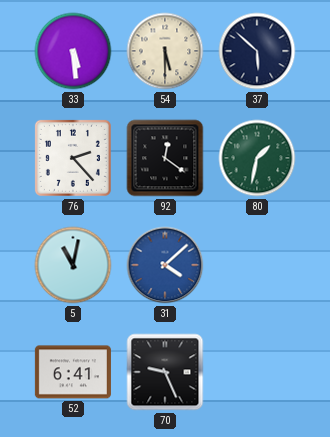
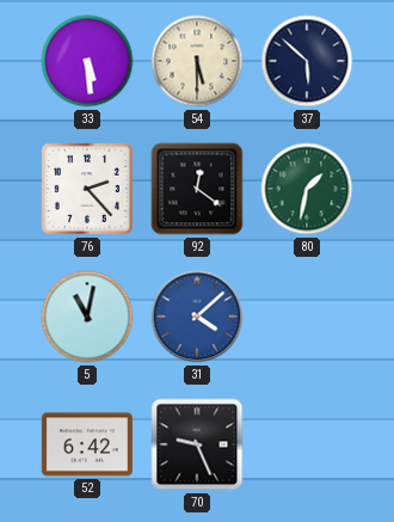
52: 6:41 -> 6:42 (87, 444)
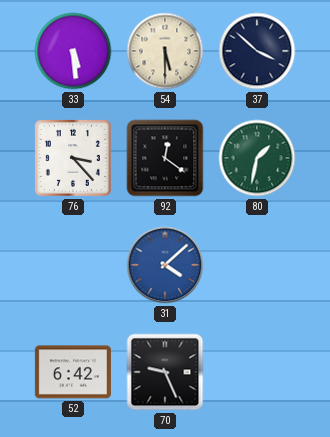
37: 5:52 -> 3:52 (257, 51)
76: 2:23 -> 3:23 (73, 158)
5: 11:02 -> none (87, 317)
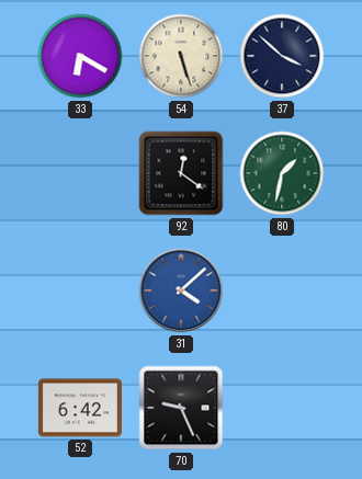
33: 5:29 -> 6:20 (80, 56)
54: 5:30 -> 5:27 (181, 56)
76: 3:23 -> none (73, 158)
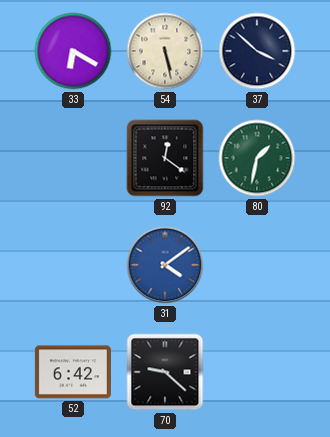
54: 5:27 -> 5:28 (165, 51)
31: 4:08 -> 4:09 (165, 265)
70: 9:26 -> 9:22 (165, 372)
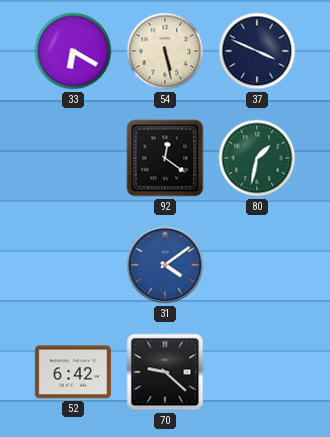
37: 3:52 -> 3:49 (257, 51)
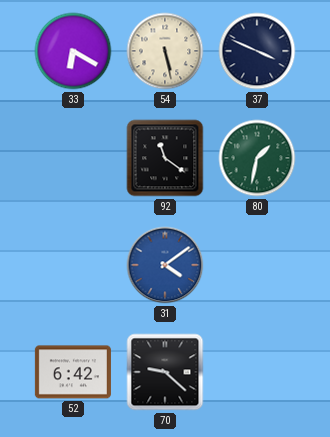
92: 12:21 -> 11:21 (165, 158)
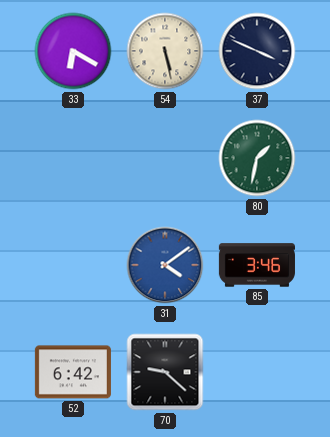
92: 11:21 -> none (165, 158)
85: none -> 3:46 (257, 265)
